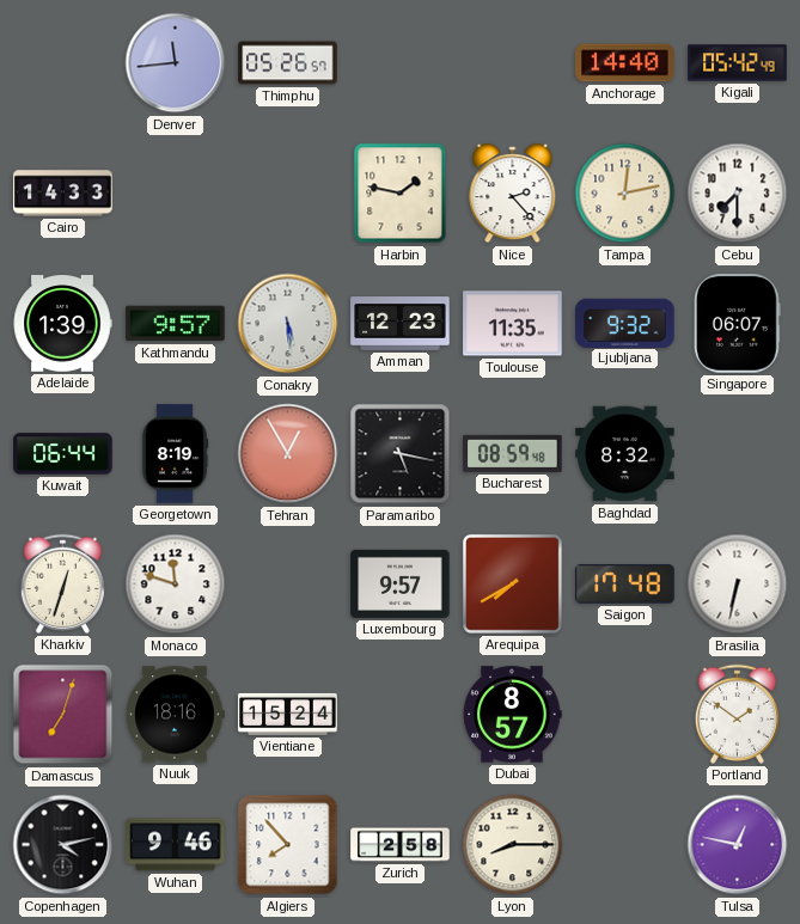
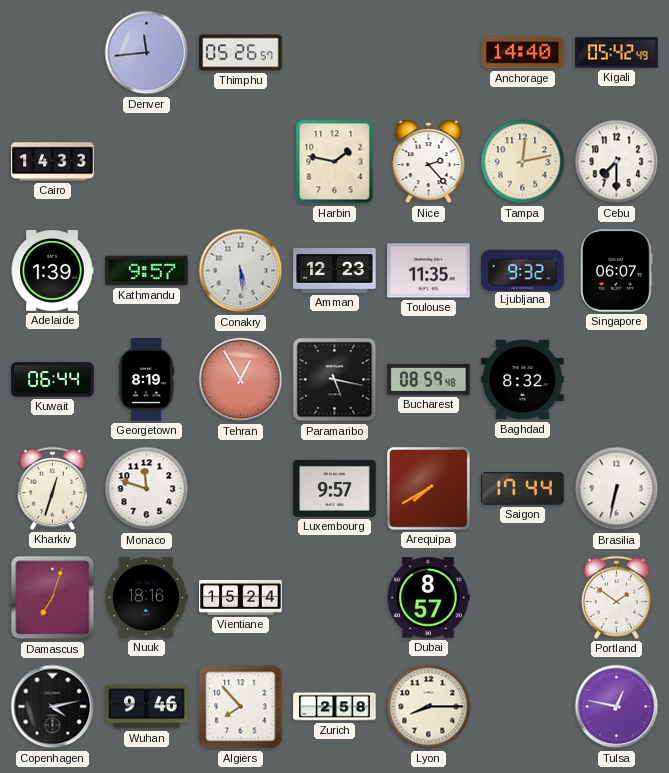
Saigon: 17:48 -> 17:44 (523, 489)
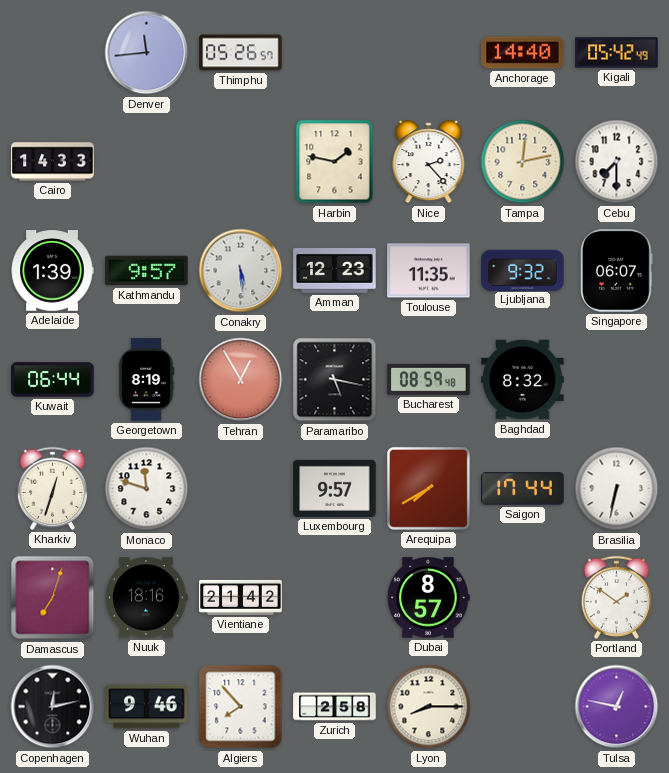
Vientiane: 15:24 -> 21:42 (241, 597)
Copenhagen: 4:13 -> 12:13 (53, 707)
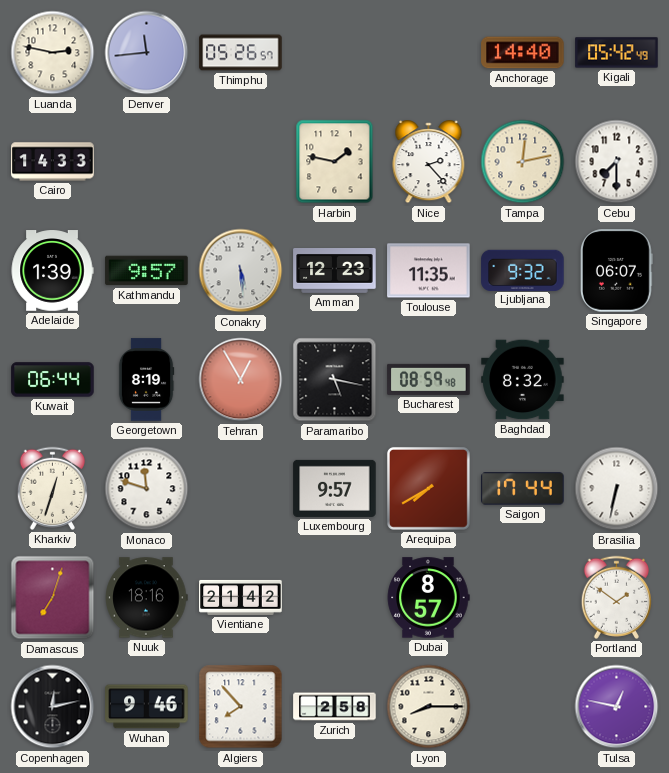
Luanda: none -> 2:47 (53, 53)
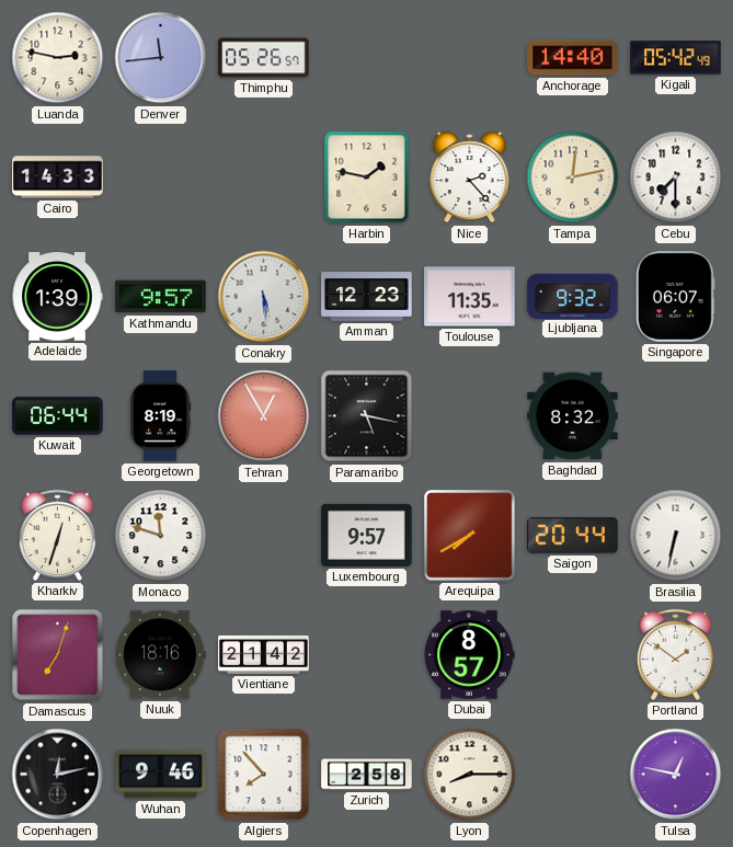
Bucharest: 08:59 -> none (429, 379)
Saigon: 17:44 -> 20:44 (573, 536)
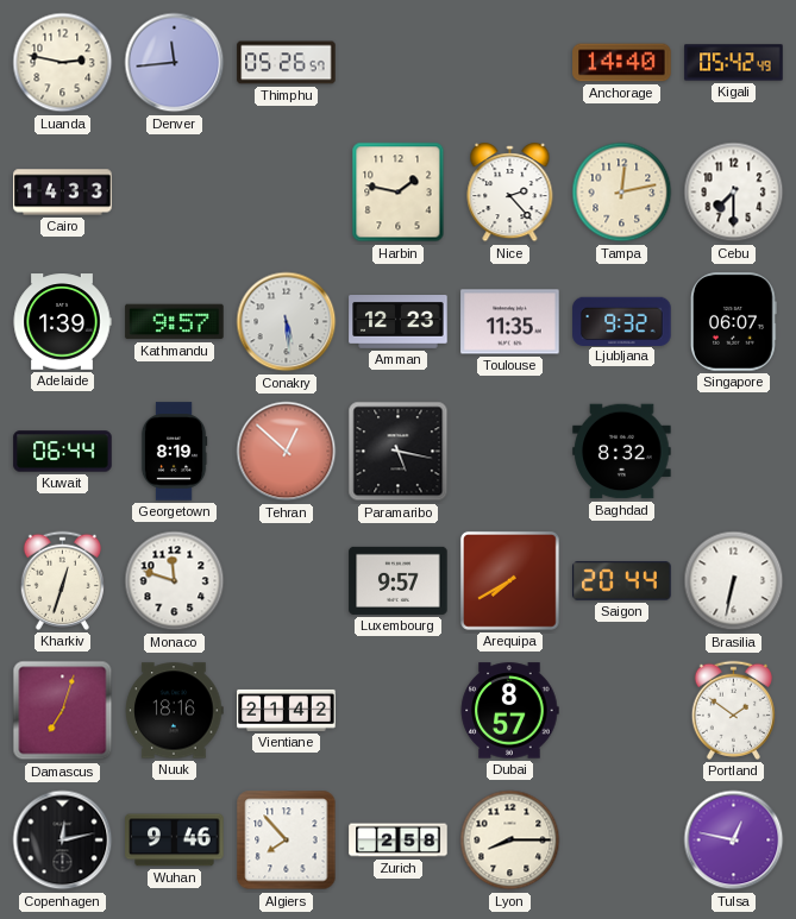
Tehran: 12:55 -> 12:52 (287, 452)
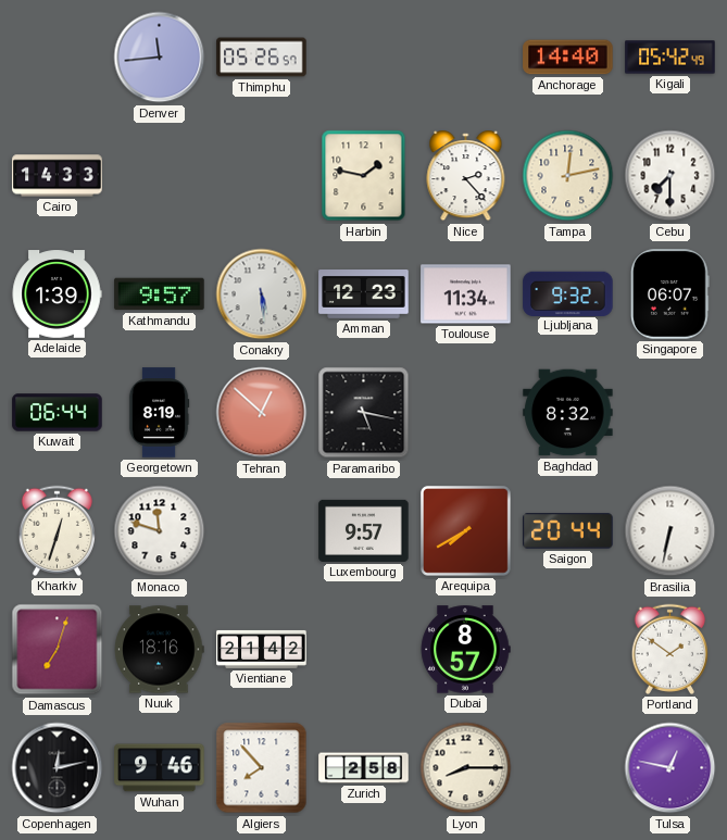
Luanda: 2:47 -> none (63, 63)
Toulouse: 11:35 -> 11:34 (466, 294)
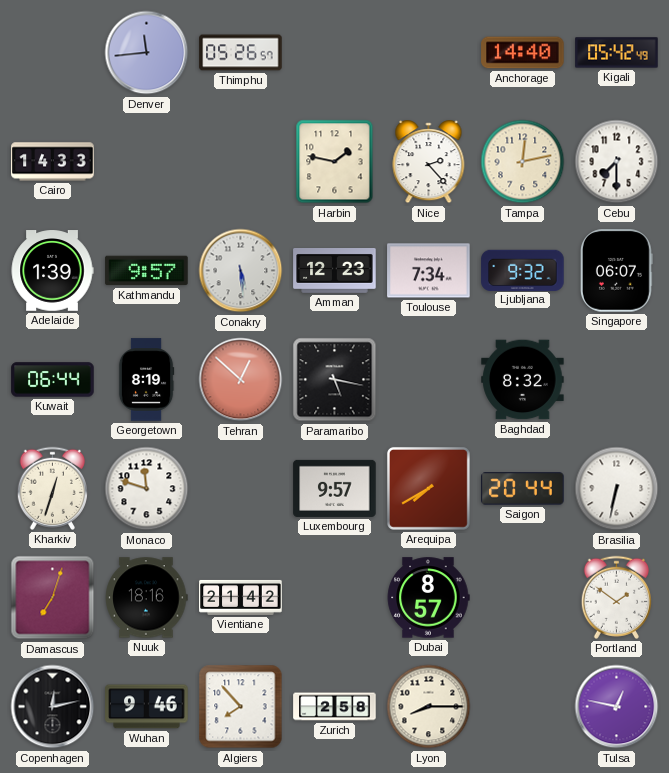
Toulouse: 11:34 -> 7:34 (429, 271)
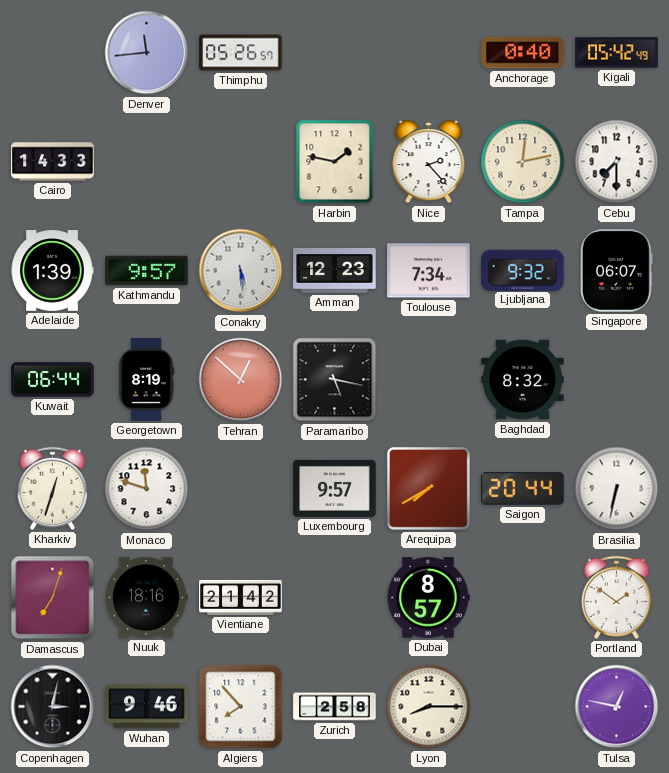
Anchorage: 14:40 -> 0:40 (523, 53)
Copenhagen: 12:13 -> 3:02 (53, 707)
